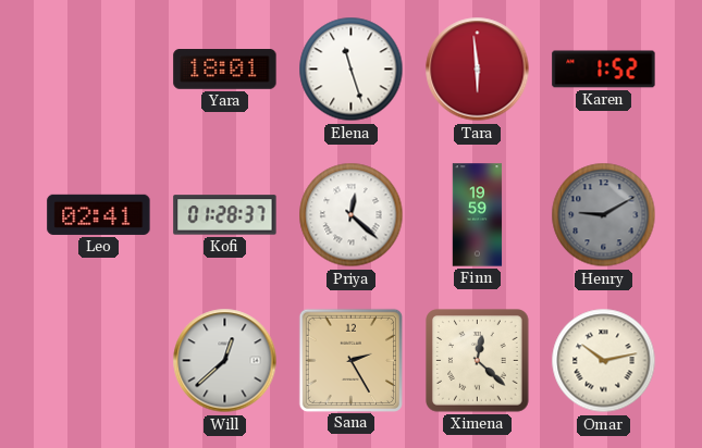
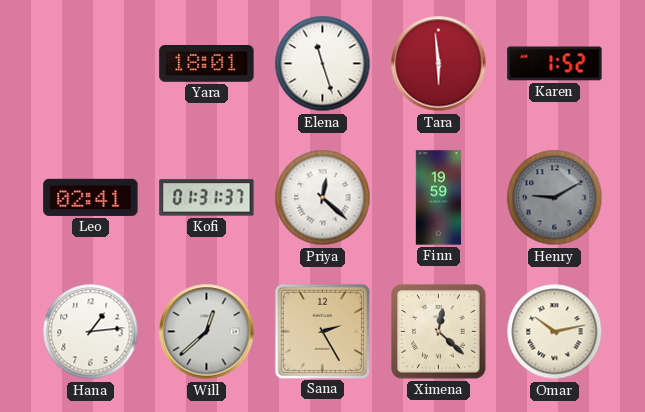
Kofi: 01:28 -> 01:31 (207, 198)
Hana: none -> 1:14 (91, 332)
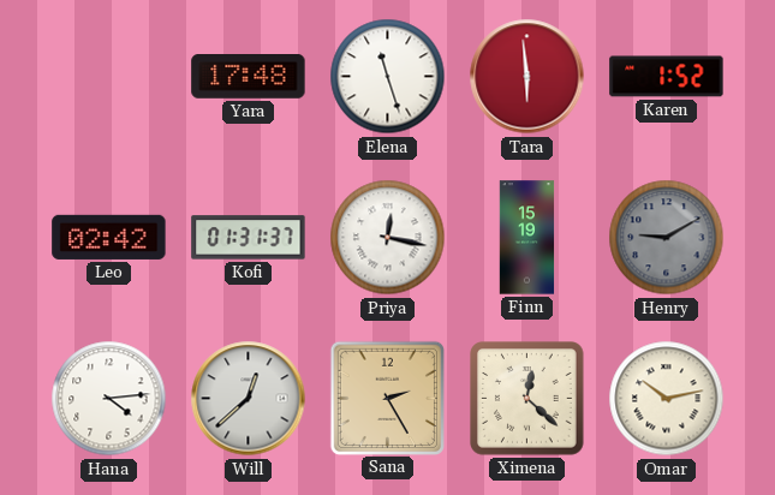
Yara: 18:01 -> 17:48 (249, 77)
Leo: 02:41 -> 02:42 (109, 237)
Priya: 12:22 -> 12:17 (388, 238)
Finn: 19:59 -> 15:19 (527, 238)
Hana: 1:14 -> 4:14 (109, 399)
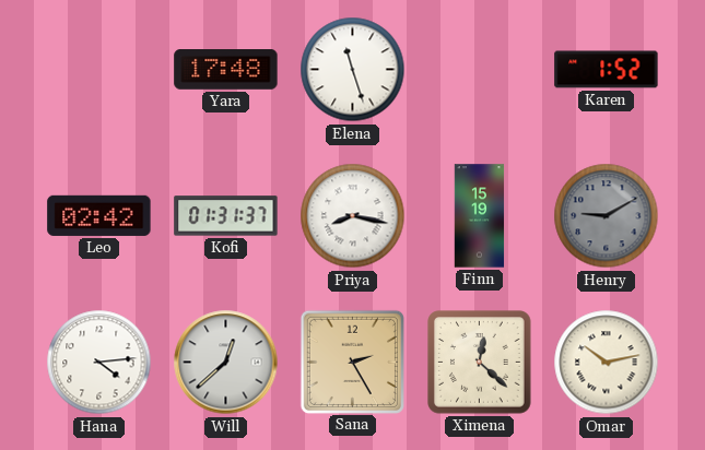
Tara: 5:59 -> none (527, 77)
Priya: 12:17 -> 8:17 (353, 216)
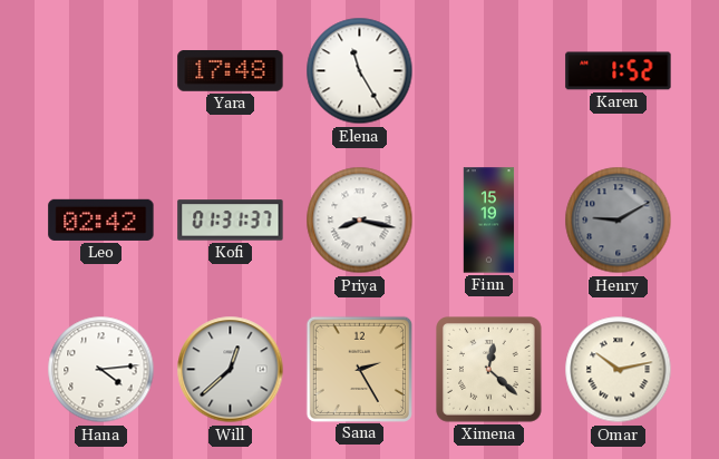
Elena: 11:27 -> 11:25 (360, 71)
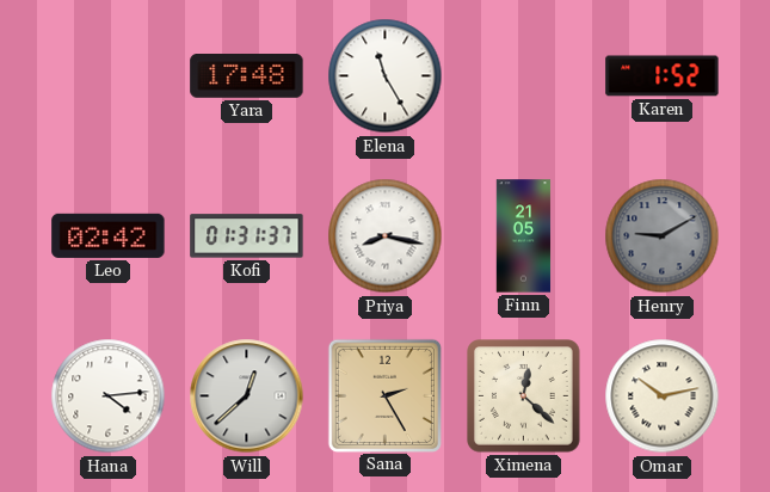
Finn: 15:19 -> 21:05 (524, 236)
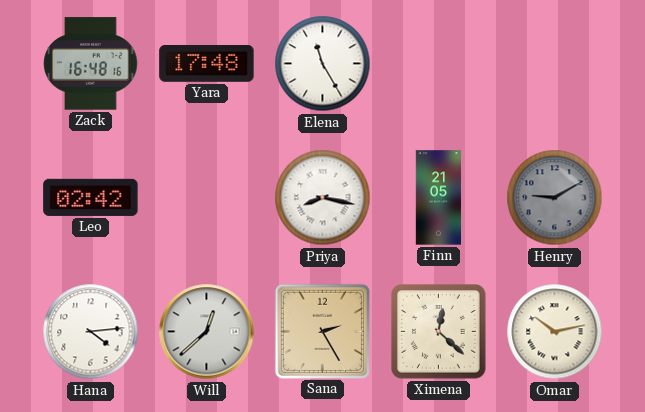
Zack: none -> 16:48 (91, 64)
Karen: 1:52 -> none (663, 76)
Kofi: 01:31 -> none (247, 236)
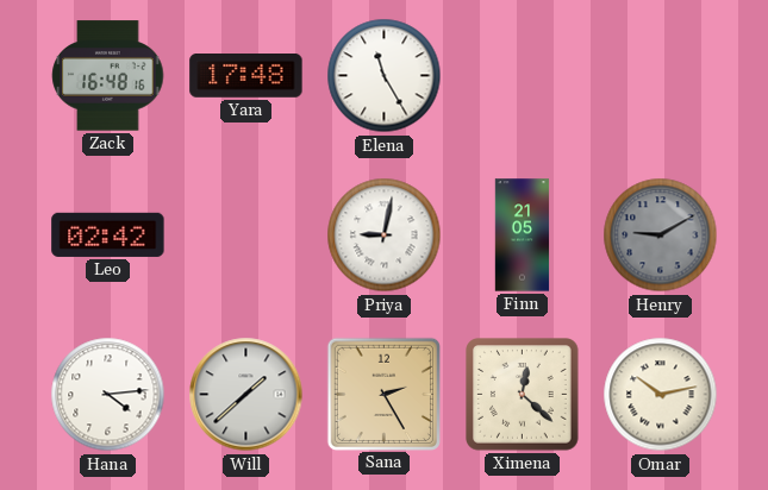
Priya: 8:17 -> 9:02 (385, 235)
Will: 12:38 -> 1:38 (246, 395)
